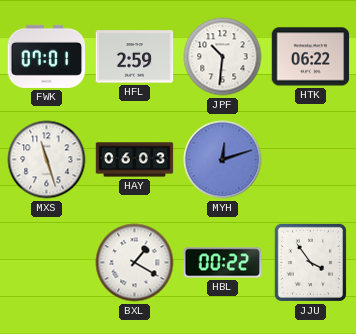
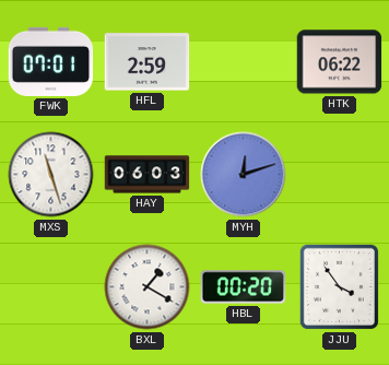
JPF: 10:31 -> none (223, 57)
HBL: 00:22 -> 00:20 (244, 287)
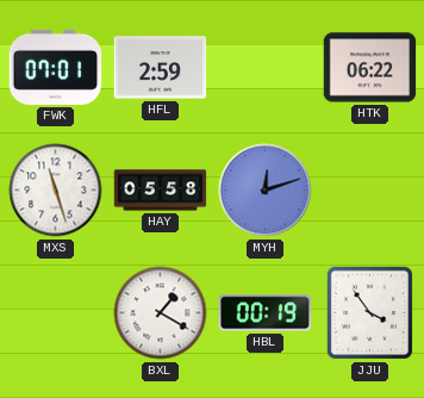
HAY: 06:03 -> 05:58 (161, 191)
HBL: 00:20 -> 00:19 (266, 313)
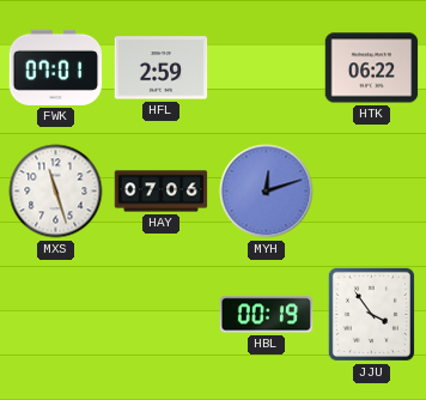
HAY: 05:58 -> 07:06 (162, 192)
BXL: 1:20 -> none (161, 313)
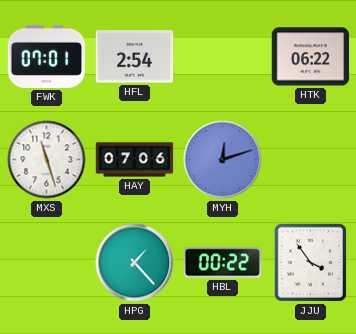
HFL: 2:59 -> 2:54 (135, 57)
HPG: none -> 1:23 (135, 263)
HBL: 00:19 -> 00:22 (223, 263)
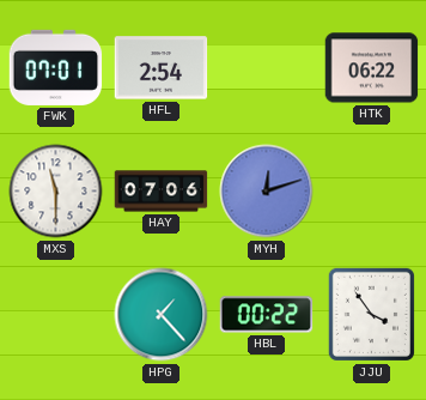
MXS: 11:27 -> 11:30 (56, 192)
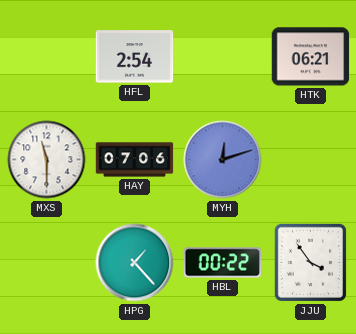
FWK: 07:01 -> none (56, 67)
HTK: 06:22 -> 06:21 (311, 57)
